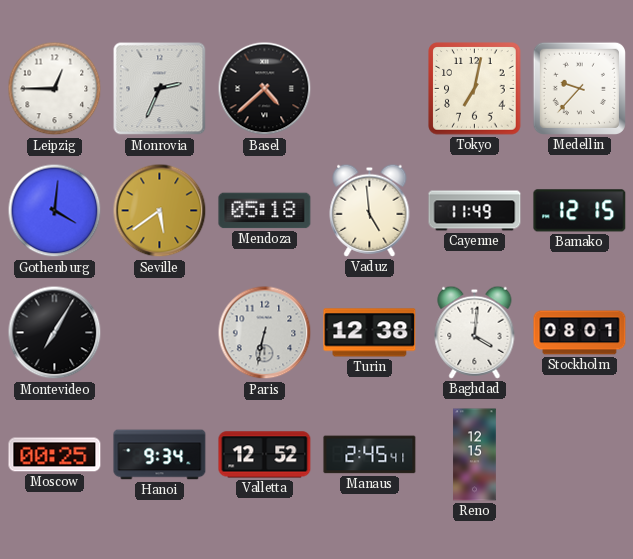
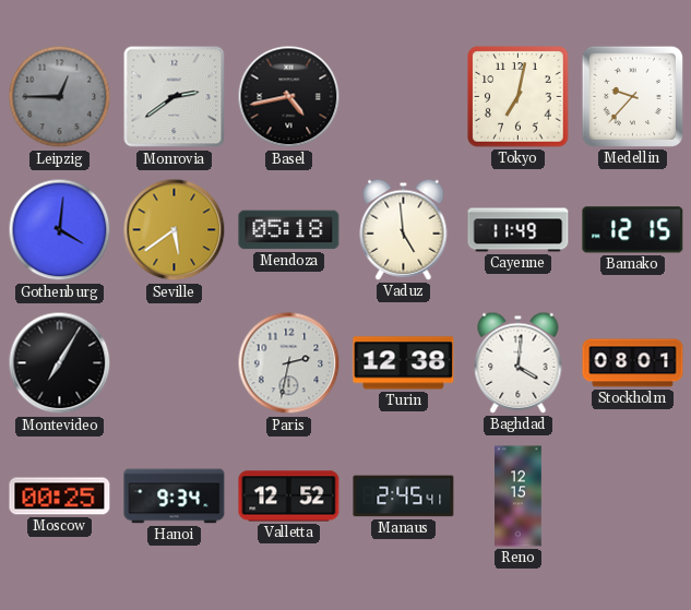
Leipzig dial: white -> grey (60, 97)
Monrovia: 2:34 -> 2:39 (175, 97)
Basel: 4:38 -> 4:43 (289, 97)
Paris: 6:32 -> 2:32 (289, 363)
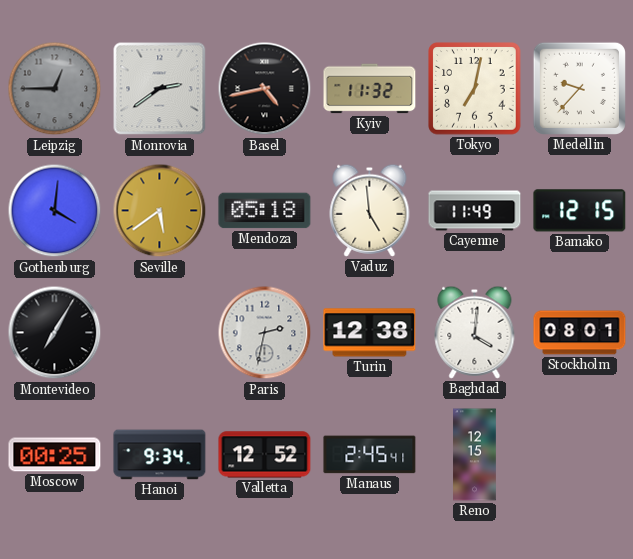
Kyiv: none -> 11:32 (370, 89)
